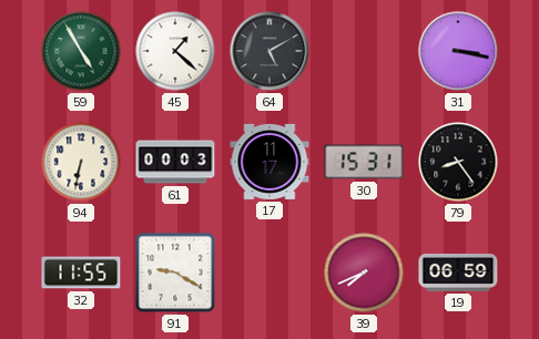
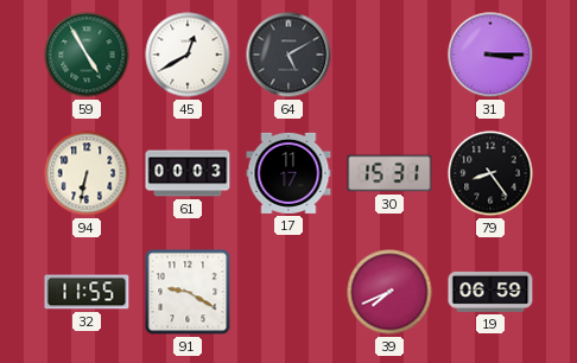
45: 1:22 -> 12:40 (188, 55)
31: 3:17 -> 3:15 (490, 55)
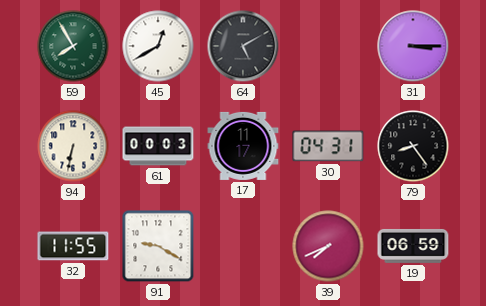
59: 4:55 -> 7:55 (73, 46)
30: 15:31 -> 04:31 (328, 146)
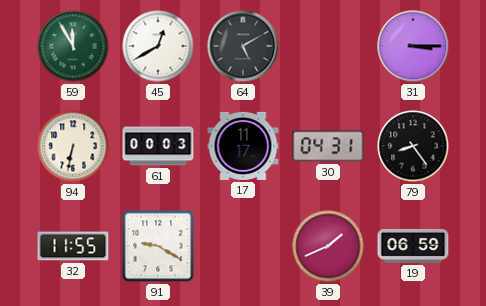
59: 7:55 -> 11:55 (73, 46)
39: 7:41 -> 1:41 (328, 246)
